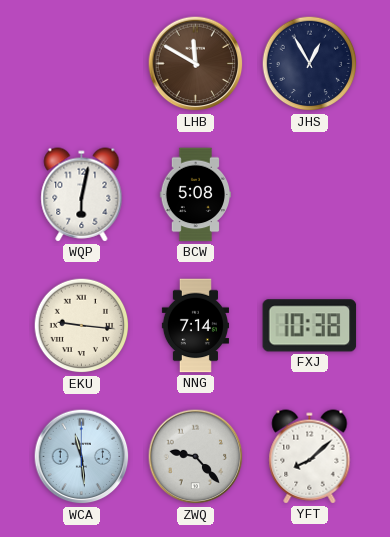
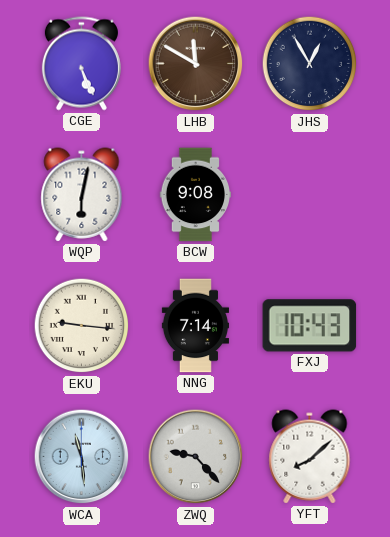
CGE: none -> 5:26 (81, 64)
BCW: 5:08 -> 9:08 (196, 195)
FXJ: 10:38 -> 10:43 (310, 326)
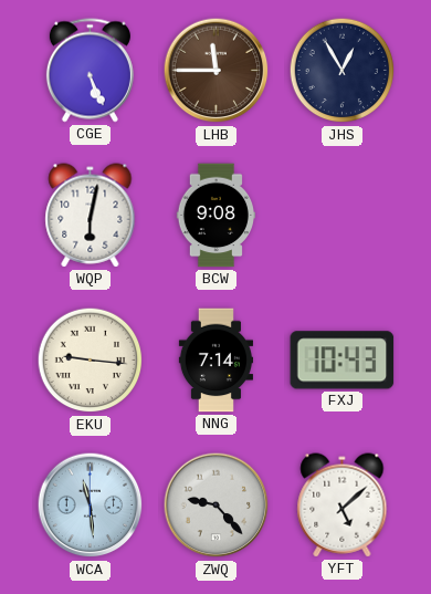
LHB: 11:50 -> 11:45 (217, 71)
YFT: 8:08 -> 5:08 (343, 506)
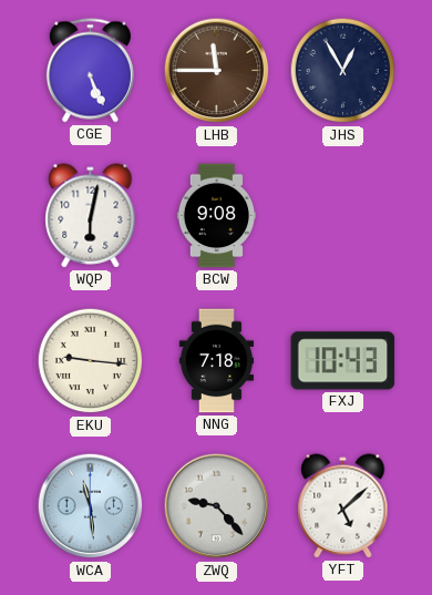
NNG: 7:14 -> 7:18 (216, 361)
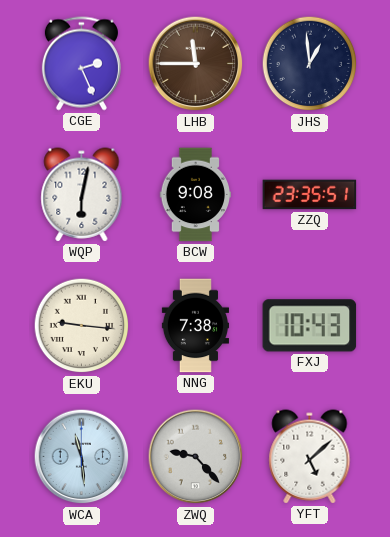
CGE: 5:26 -> 2:26 (81, 64)
JHS: 12:55 -> 12:59 (310, 64)
ZZQ: none -> 23:35 (310, 195)
NNG: 7:18 -> 7:38 (195, 326)
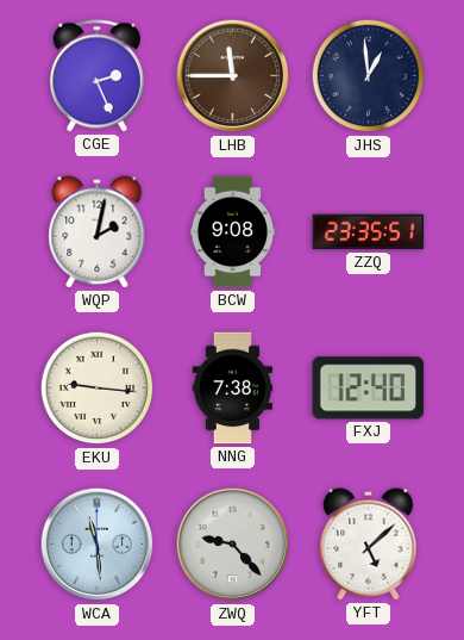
WQP: 6:02 -> 2:02 (98, 232)
FXJ: 10:43 -> 12:40 (369, 389)
